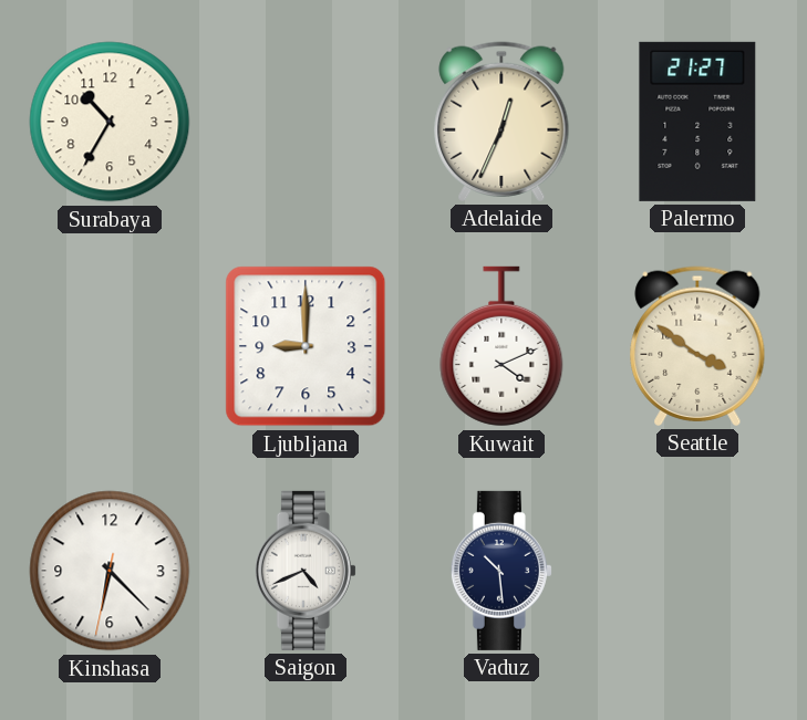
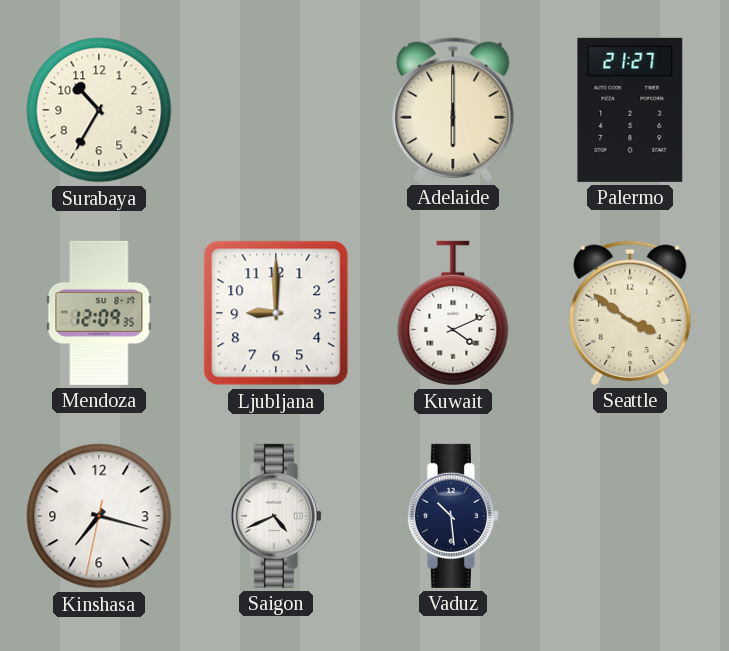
Adelaide: 12:34 -> 6:00 (453, 110)
Mendoza: none -> 12:09 (99, 313)
Kinshasa: 6:22 -> 7:17 (99, 516)
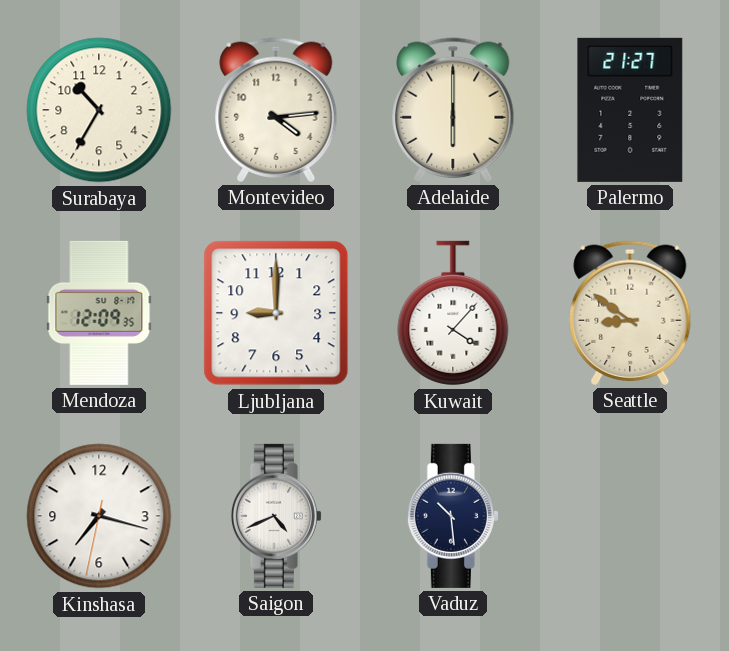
Montevideo: none -> 4:14 (276, 110)
Kuwait: 4:11 -> 4:07 (453, 313)
Seattle: 3:51 -> 8:51 (630, 313)
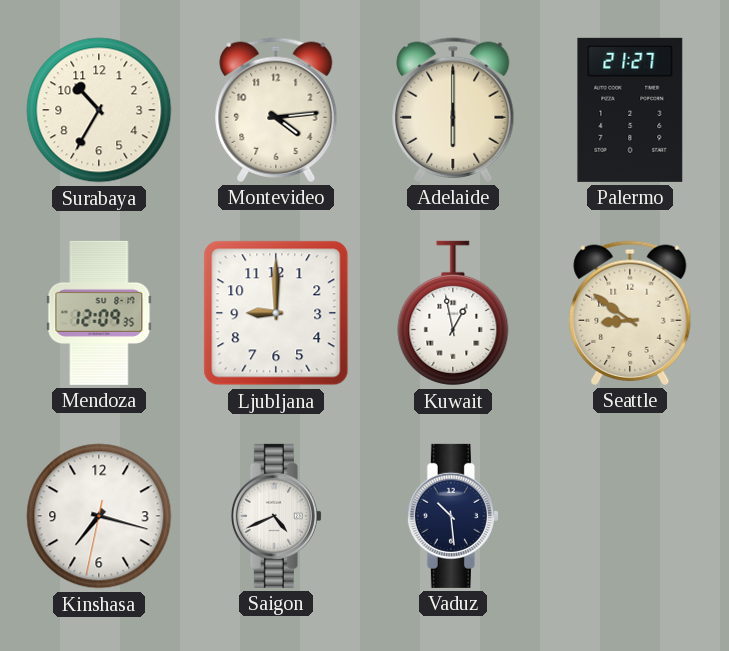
Kuwait: 4:07 -> 12:58 (453, 313)
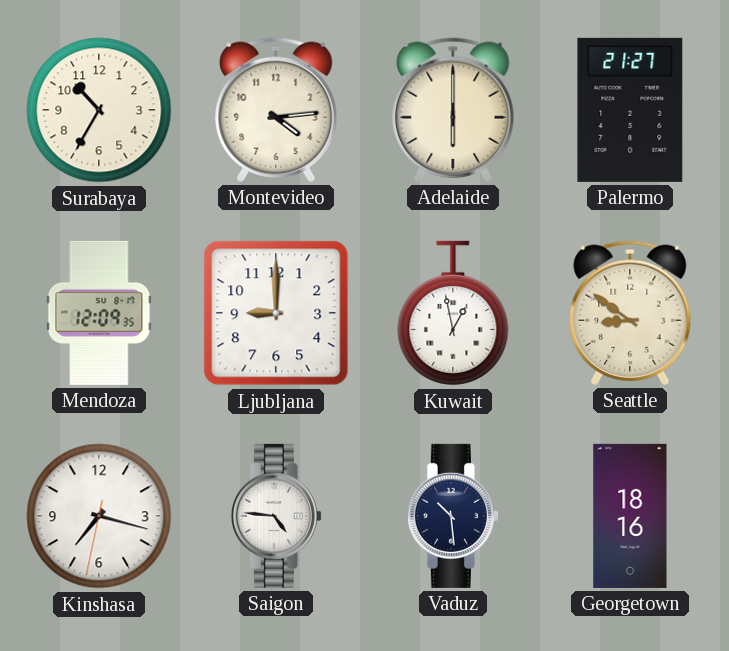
Saigon: 4:41 -> 4:46 (276, 516)
Georgetown: none -> 18:16 (630, 516)
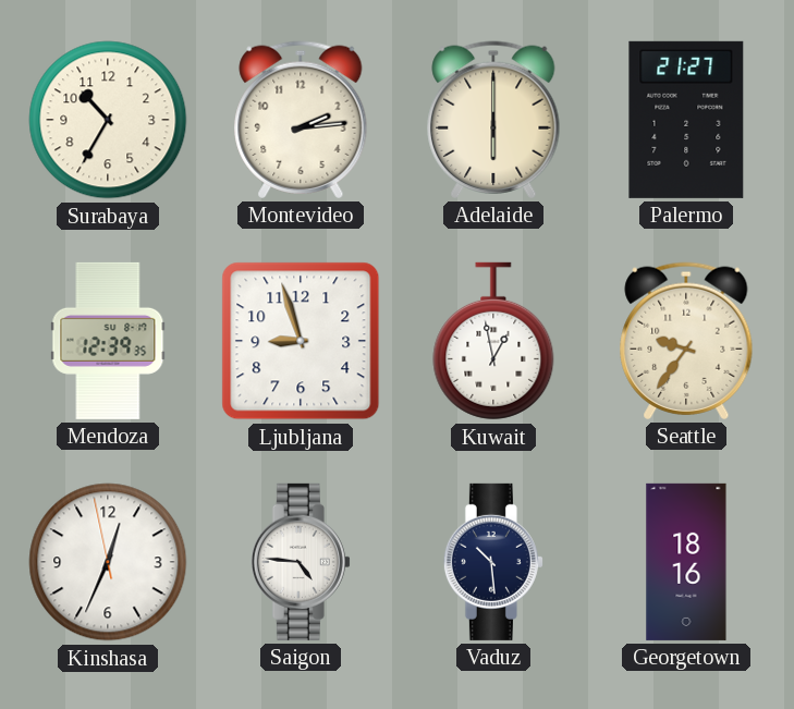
Montevideo: 4:14 -> 2:14 (301, 120)
Mendoza: 12:09 -> 12:39 (108, 341)
Ljubljana: 9:00 -> 8:57 (301, 341)
Seattle: 8:51 -> 9:36 (686, 341)
Kinshasa: 7:17 -> 12:33 (108, 562)
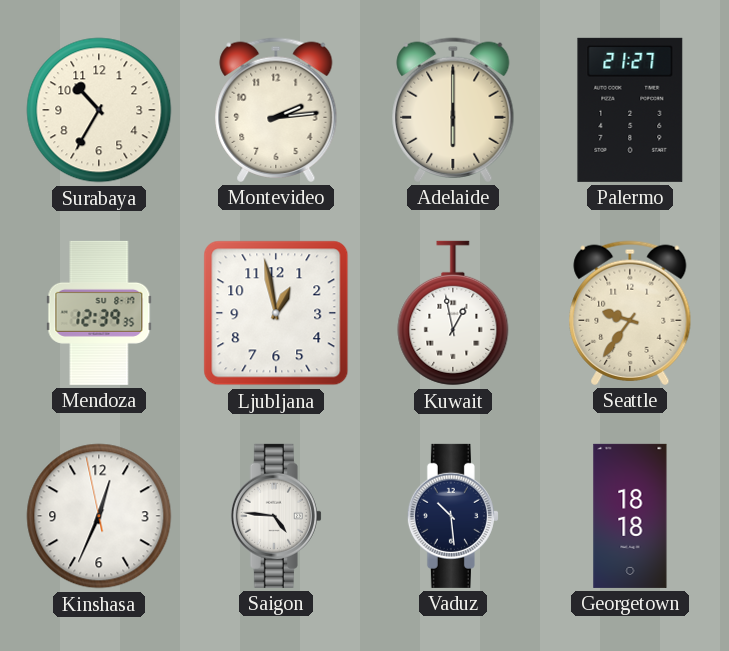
Ljubljana: 8:57 -> 12:58 (276, 313)
Georgetown: 18:16 -> 18:18 (630, 516)
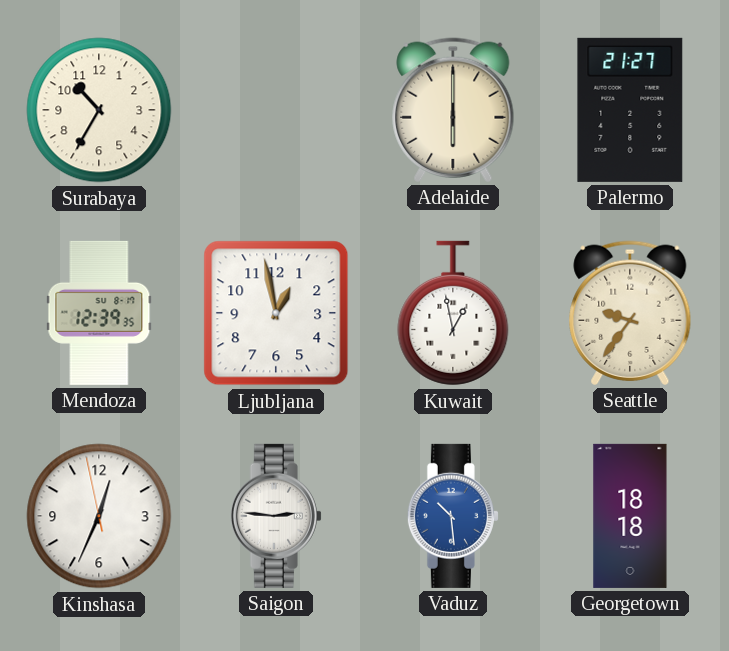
Montevideo: 2:14 -> none (276, 110)
Saigon: 4:46 -> 2:46 (276, 516)
Vaduz dial: navy -> blue (453, 516)
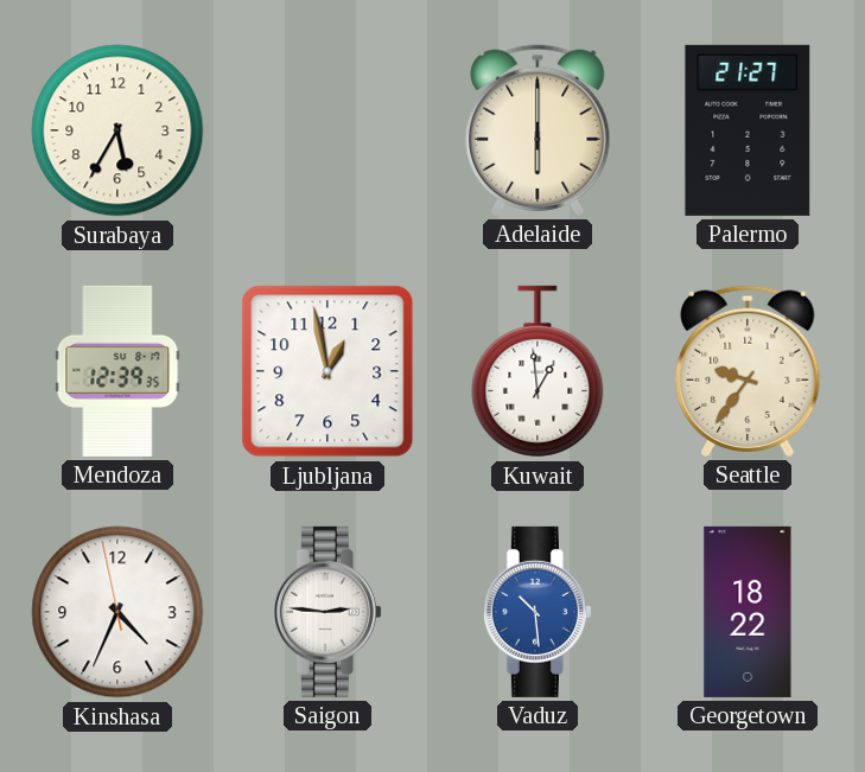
Surabaya: 10:35 -> 5:35 (117, 130)
Kuwait: 12:58 -> 12:59 (538, 371)
Kinshasa: 12:33 -> 4:33 (117, 612)
Georgetown: 18:18 -> 18:22 (748, 612)
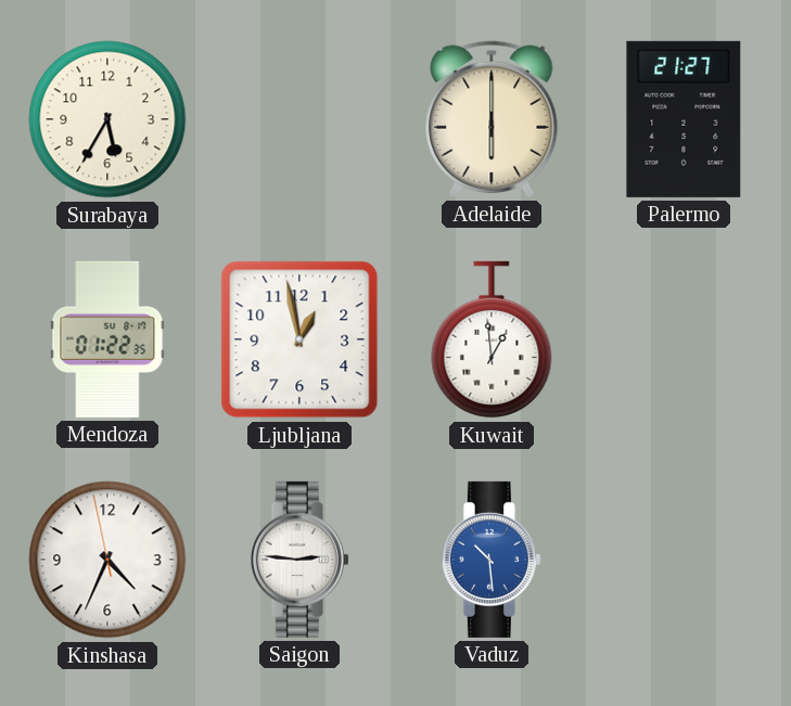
Mendoza: 12:39 -> 01:22 (107, 339)
Seattle: 9:36 -> none (748, 371)
Georgetown: 18:22 -> none (748, 612)
